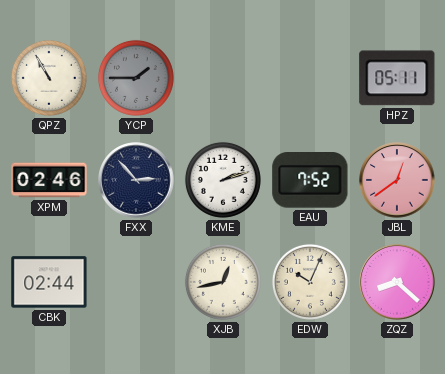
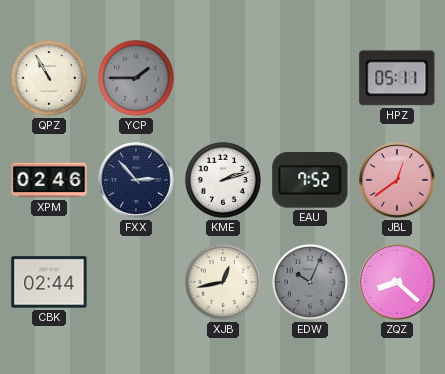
EDW dial: cream -> grey (310, 282)
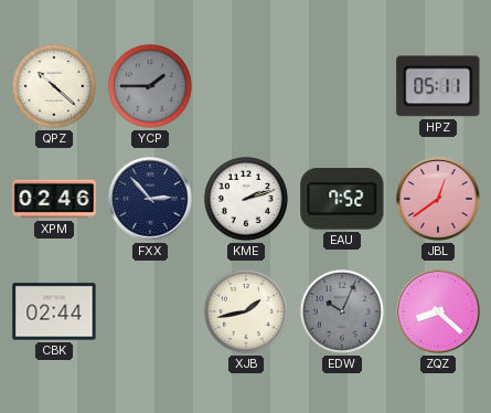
QPZ: 10:55 -> 10:22 (54, 86)
XJB: 12:43 -> 1:43 (246, 311)
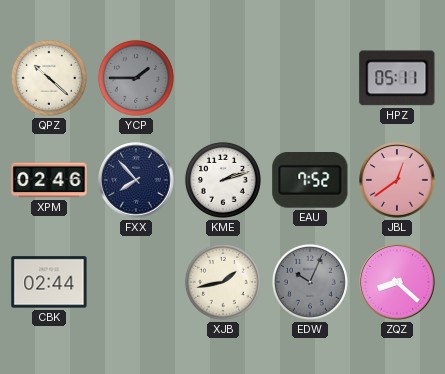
FXX: 2:53 -> 7:53 (136, 180)
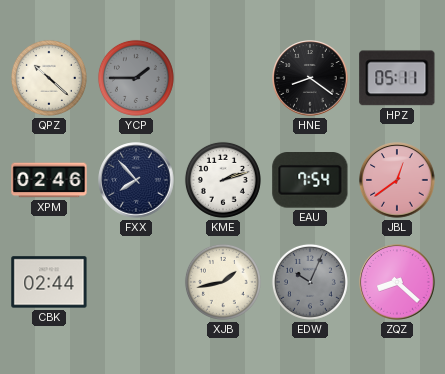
HNE: none -> 8:21 (310, 78)
EAU: 7:52 -> 7:54 (310, 180)
